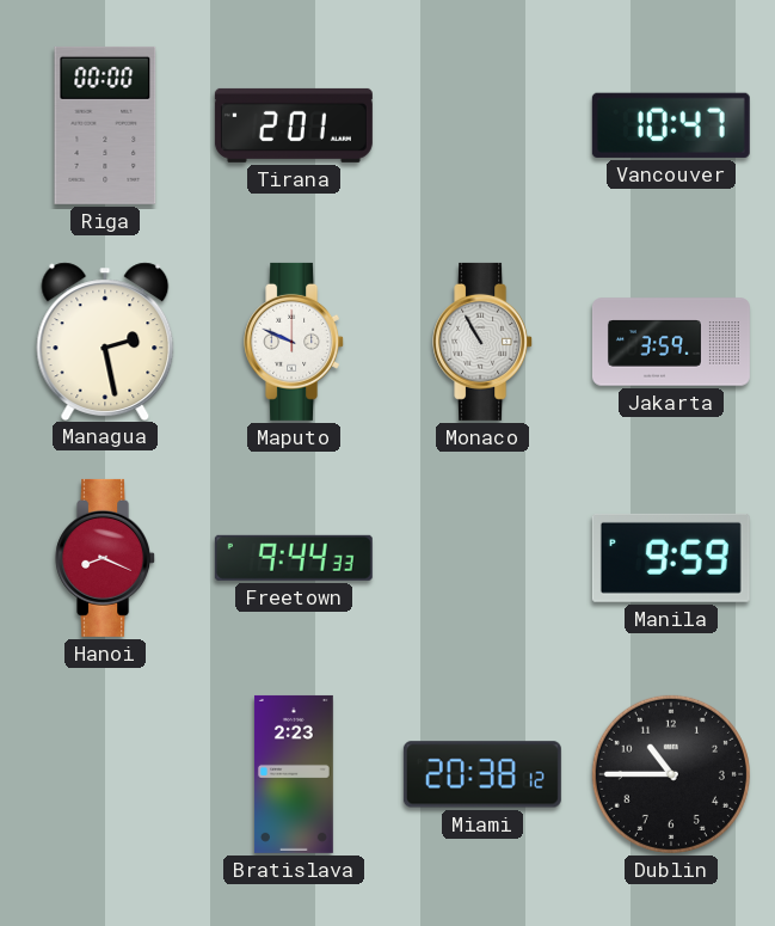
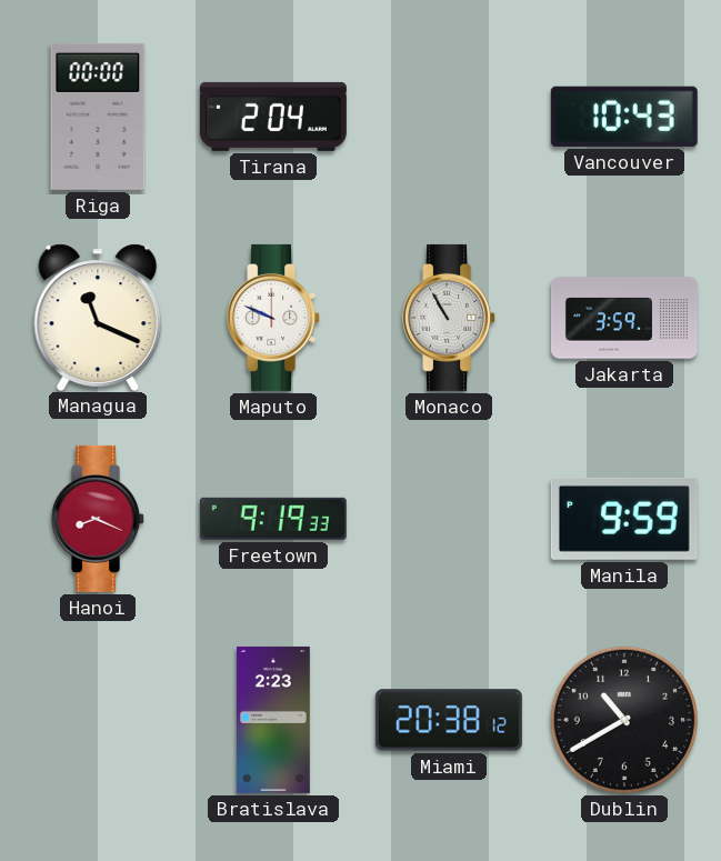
Tirana: 2:01 -> 2:04 (273, 117)
Vancouver: 10:47 -> 10:43 (624, 117)
Managua: 2:28 -> 11:19 (98, 317)
Freetown: 9:44 -> 9:19 (273, 519)
Dublin: 10:45 -> 10:40 (624, 720)
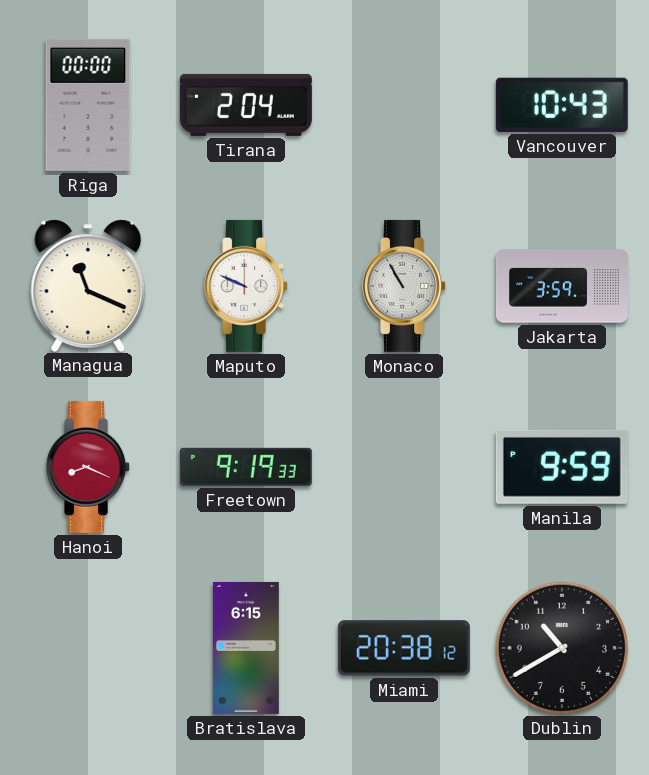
Bratislava: 2:23 -> 6:15 (246, 648)
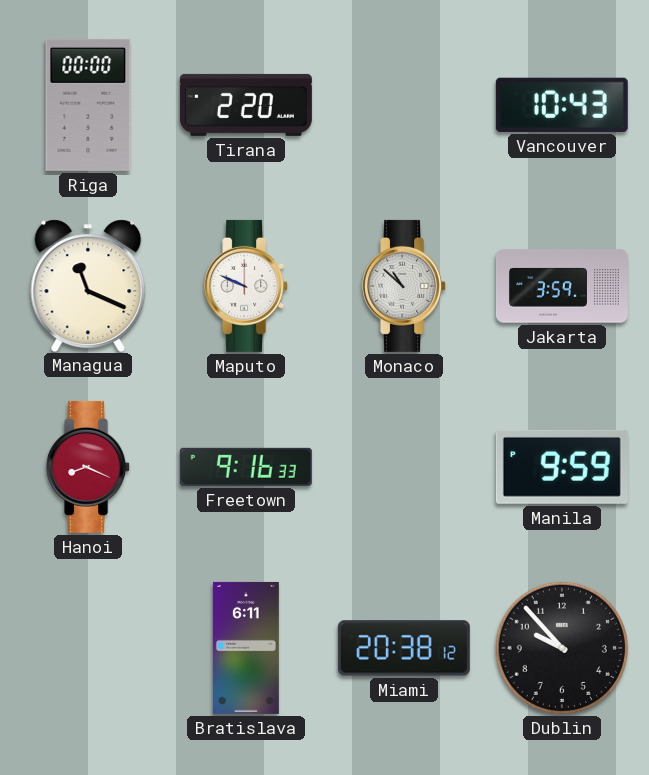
Tirana: 2:04 -> 2:20 (246, 105)
Monaco: 10:55 -> 10:52 (405, 286)
Freetown: 9:19 -> 9:16 (246, 467)
Bratislava: 6:15 -> 6:11 (246, 648)
Dublin: 10:40 -> 9:53 (562, 648)
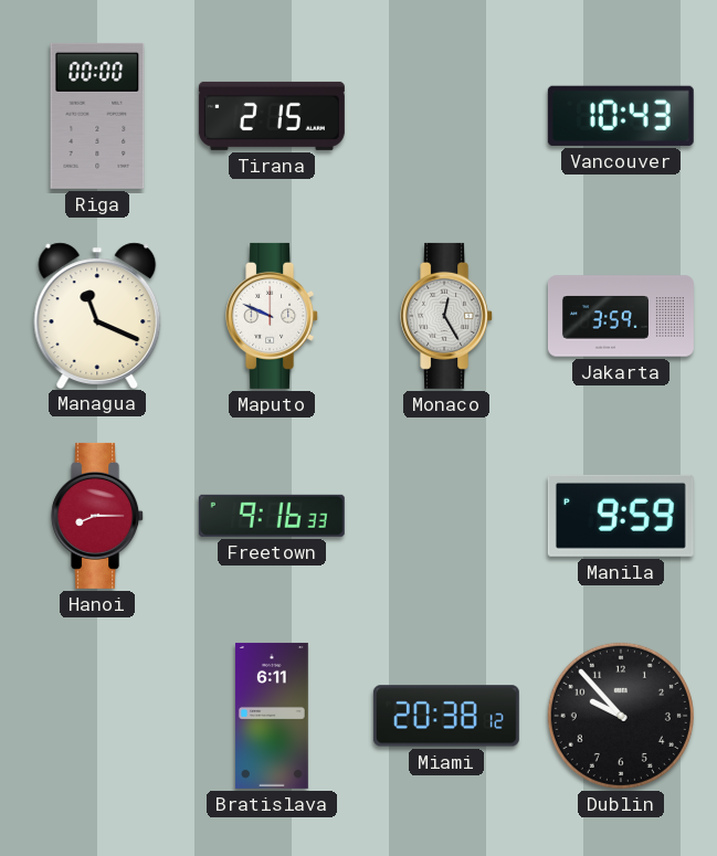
Tirana: 2:20 -> 2:15 (272, 116)
Monaco: 10:52 -> 12:25 (447, 316)
Hanoi: 8:19 -> 8:15 (98, 516)
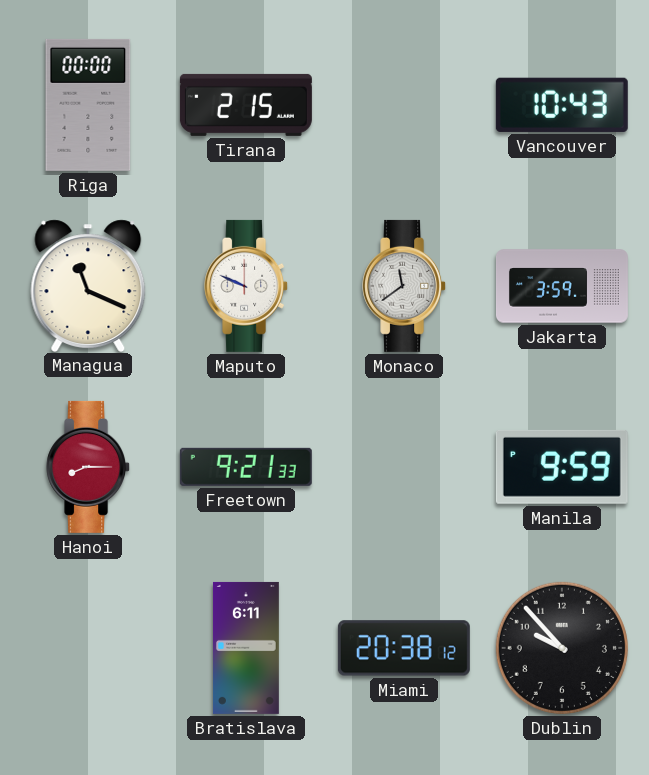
Monaco: 12:25 -> 11:39 (405, 286)
Freetown: 9:16 -> 9:21 (246, 467)
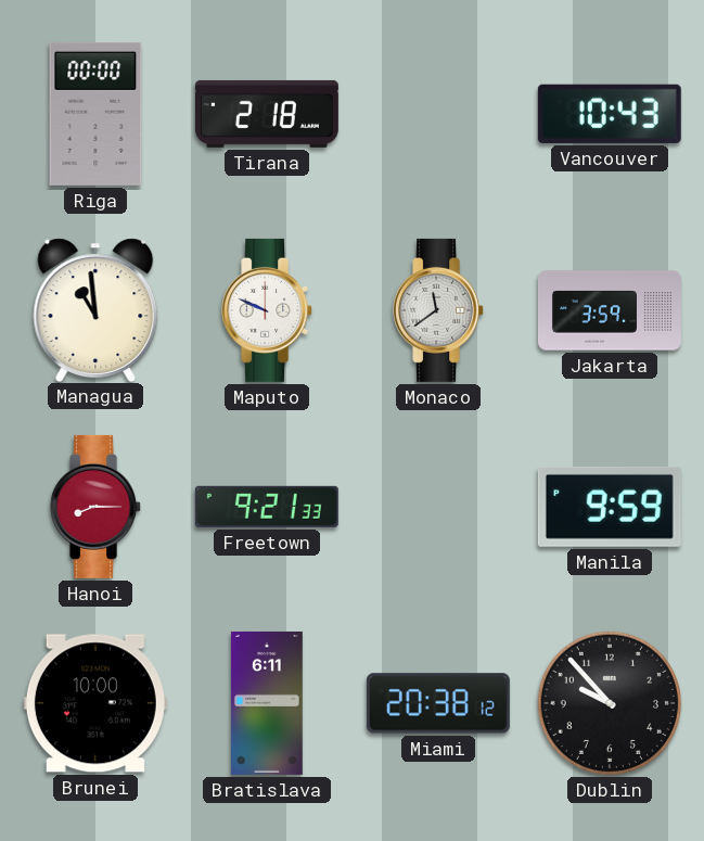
Tirana: 2:15 -> 2:18 (267, 114)
Managua: 11:19 -> 10:59 (95, 309)
Brunei: none -> 10:00 (95, 703)
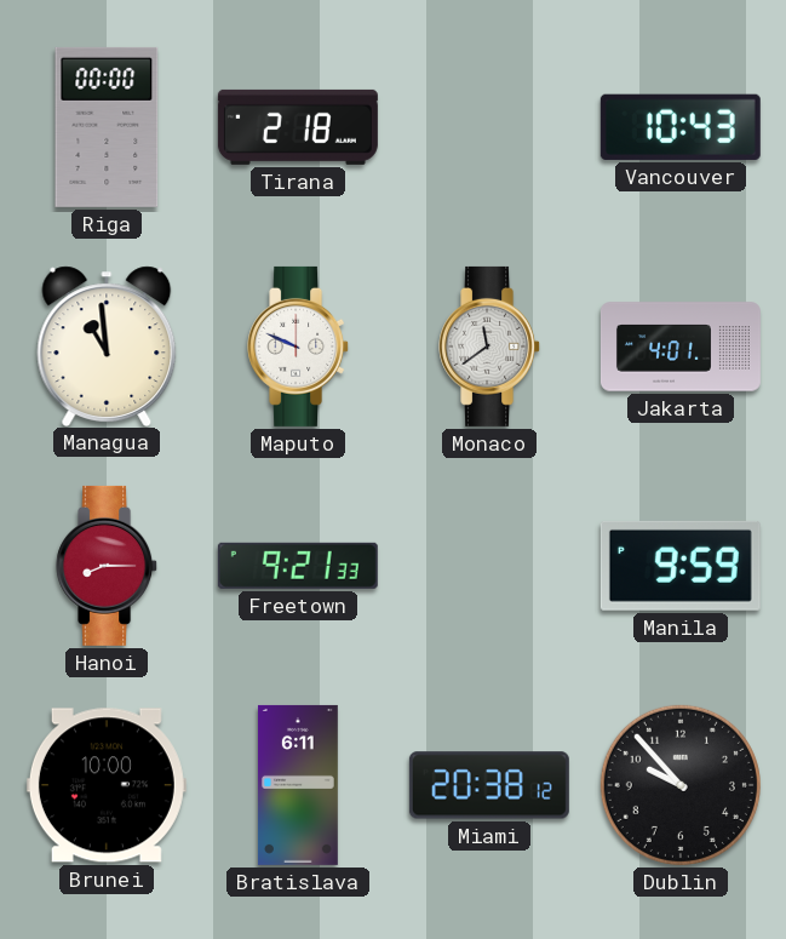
Jakarta: 3:59 -> 4:01 (681, 347)
